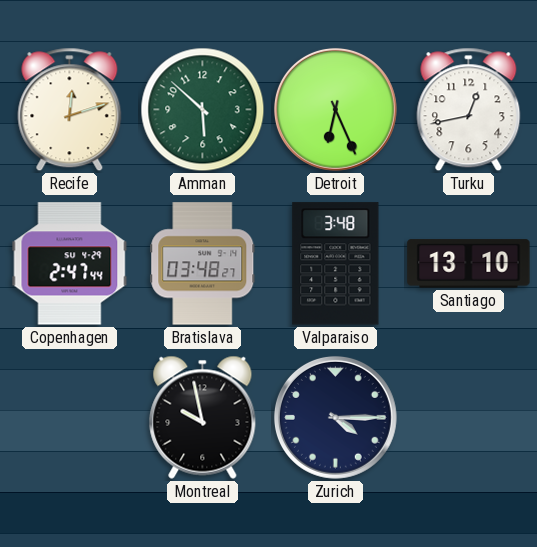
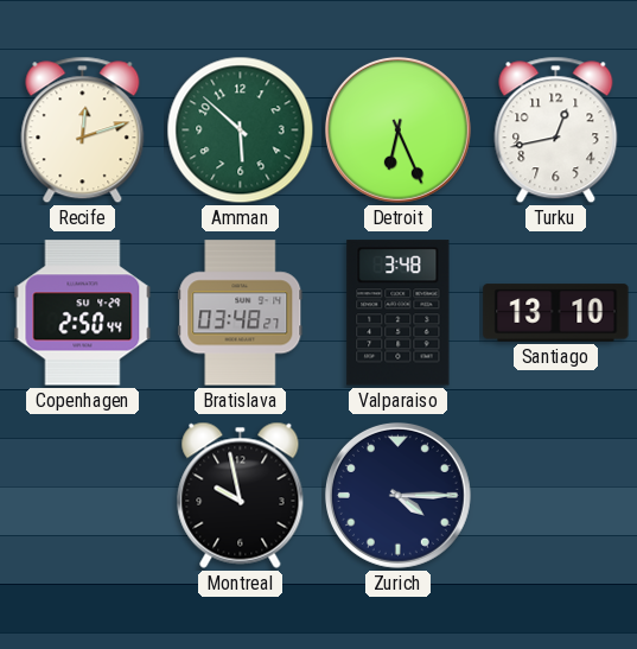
Copenhagen: 2:47 -> 2:50 (83, 313)
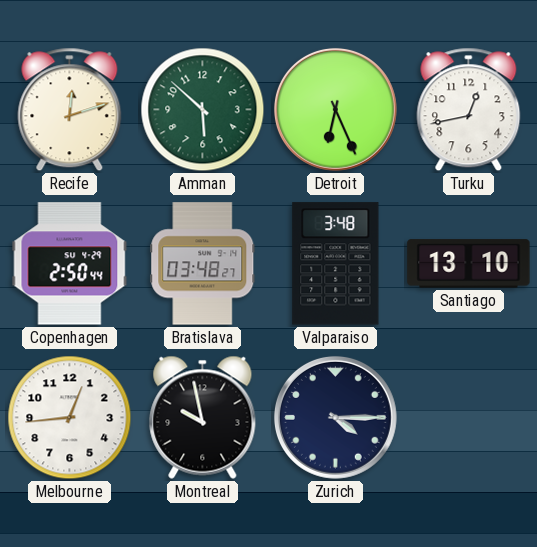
Melbourne: none -> 12:44 (70, 418)
